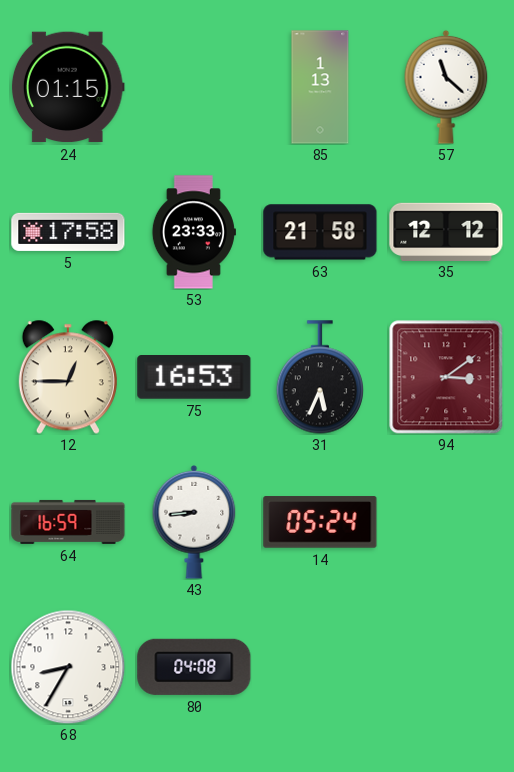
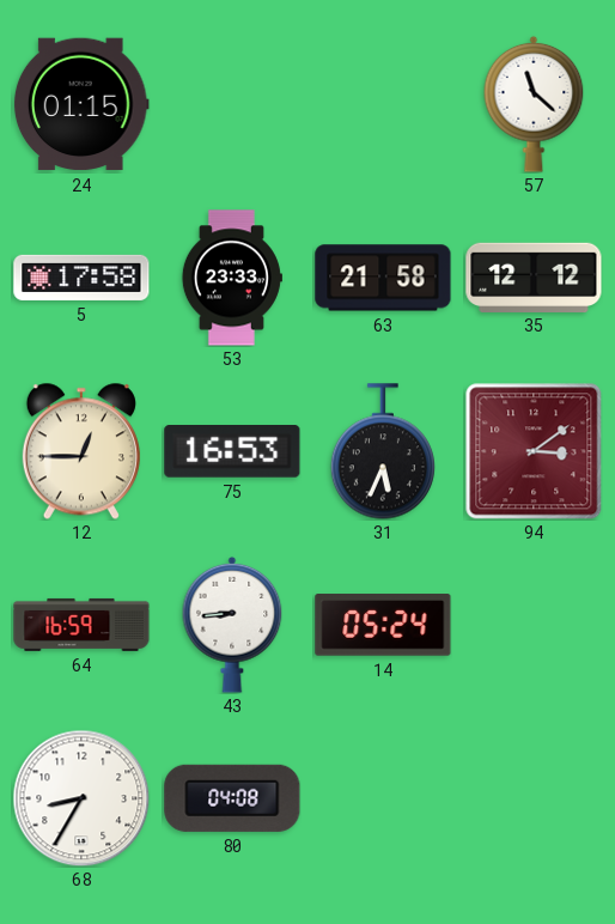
85: 1:13 -> none (320, 87)
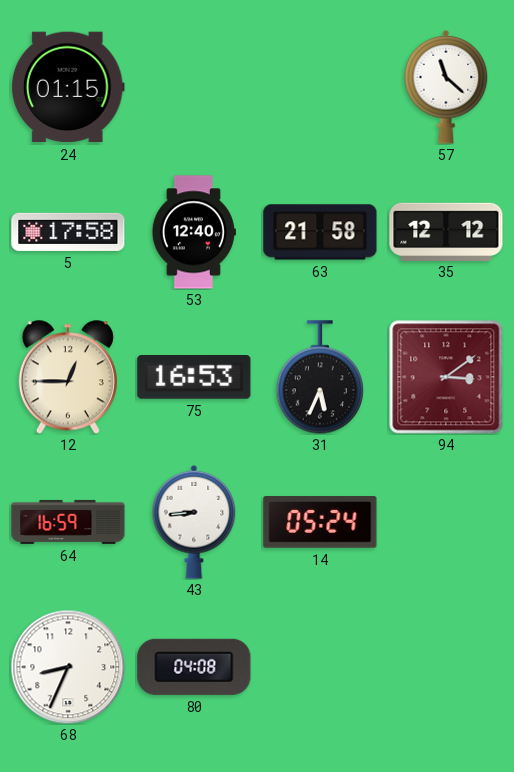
53: 23:33 -> 12:40 (194, 232)
68: 8:35 -> 8:34 (68, 667)
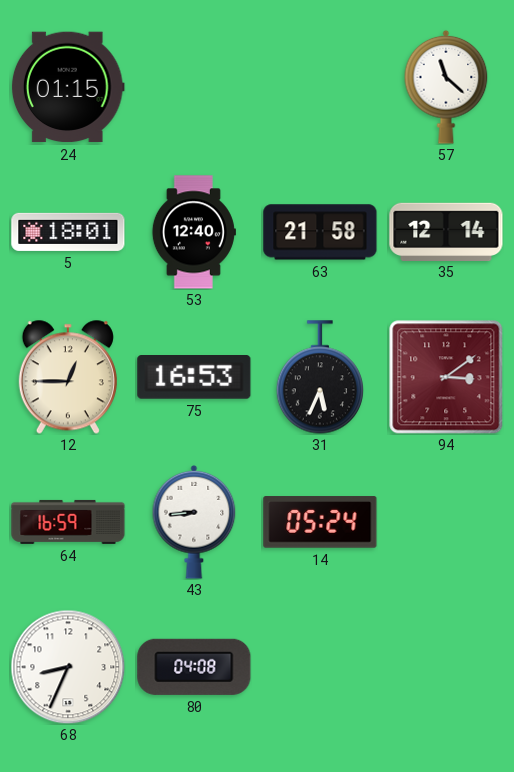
5: 17:58 -> 18:01 (68, 232)
35: 12:12 -> 12:14 (446, 231)
